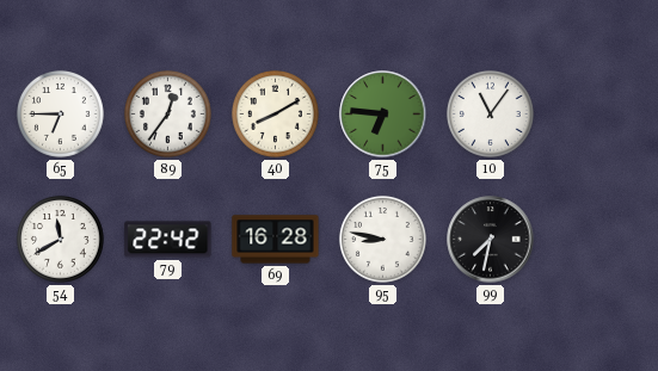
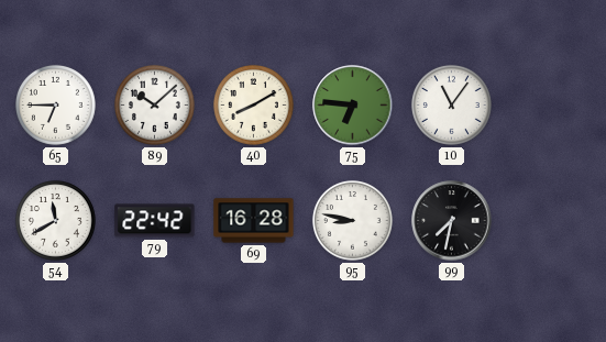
89: 12:36 -> 10:08 (155, 106)
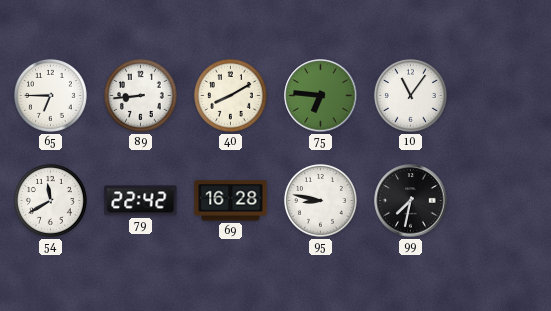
89: 10:08 -> 8:44 (141, 96)
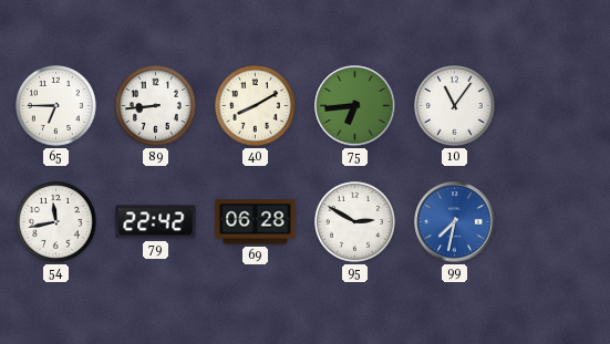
75: 6:46 -> 6:44 (355, 106)
54: 11:40 -> 11:43 (56, 222)
69: 16:28 -> 06:28 (256, 222)
95: 8:47 -> 2:50 (355, 222)
99 dial: black -> blue (455, 222)
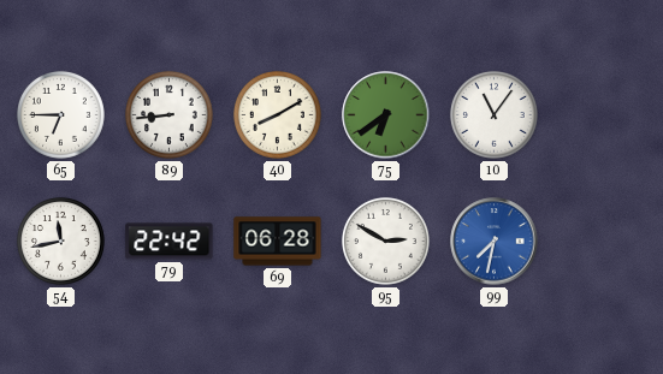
75: 6:44 -> 6:39 (386, 115)
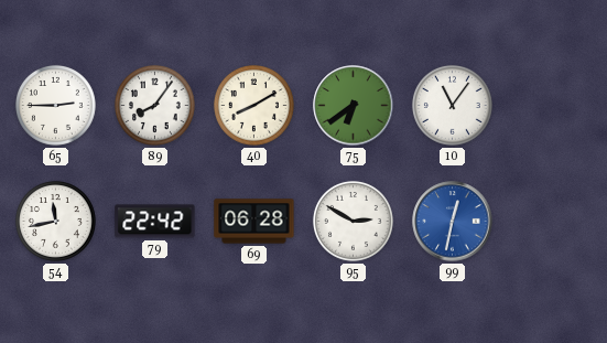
65: 6:45 -> 2:45 (56, 106)
89: 8:44 -> 8:06 (155, 106)
99: 7:32 -> 12:32 (453, 222)
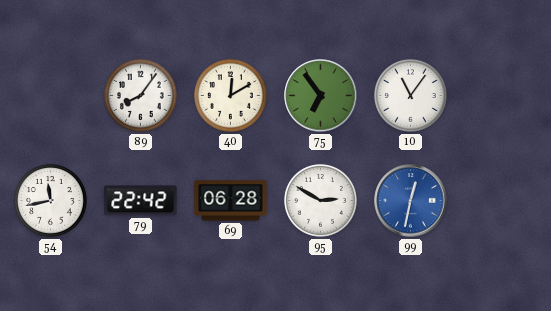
65: 2:45 -> none (56, 106)
40: 8:10 -> 12:10 (231, 96)
75: 6:39 -> 6:54 (321, 96)
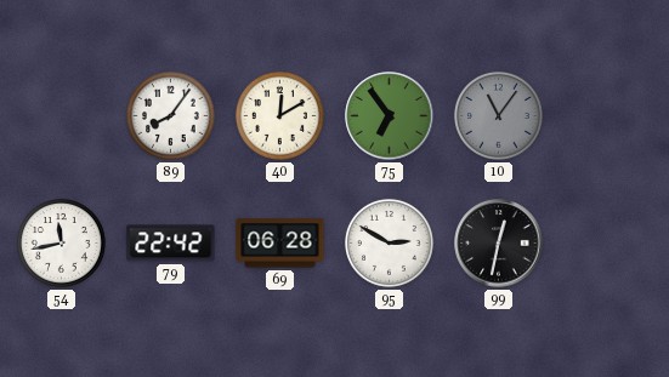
10 dial: white -> grey (499, 116)
99 dial: blue -> black (499, 244)
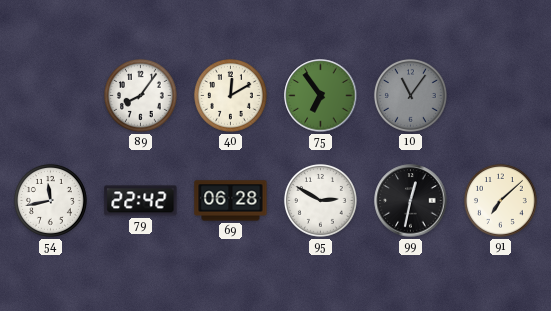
91: none -> 7:08 (501, 201)
